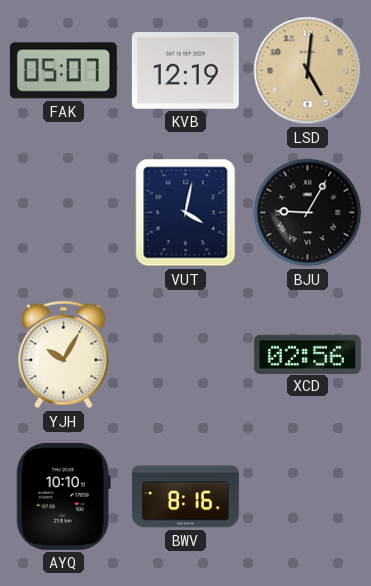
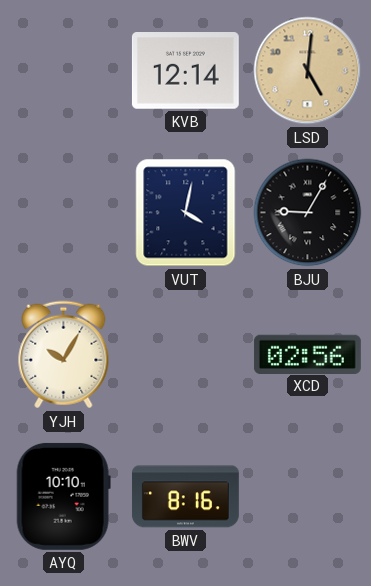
FAK: 05:07 -> none (63, 71)
KVB: 12:19 -> 12:14 (185, 71)
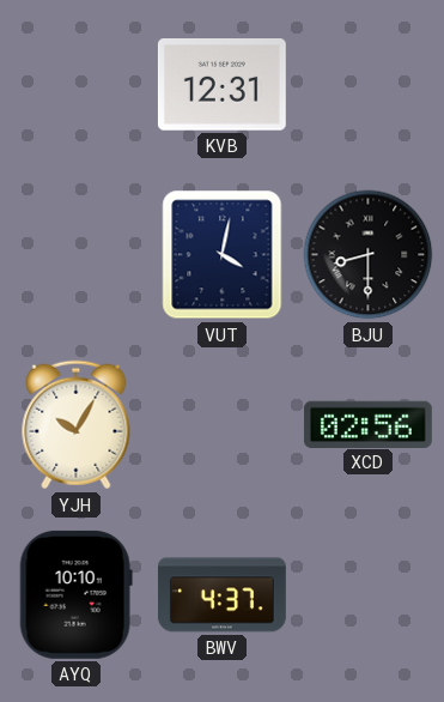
KVB: 12:14 -> 12:31 (221, 85)
LSD: 5:01 -> none (308, 71)
BJU: 9:05 -> 8:30 (369, 255)
BWV: 8:16 -> 4:37 (221, 595)
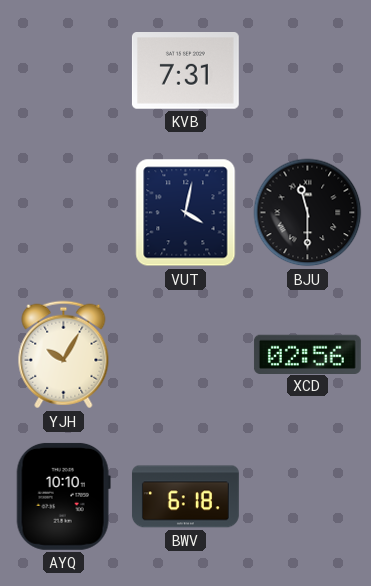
KVB: 12:31 -> 7:31 (185, 71)
BJU: 8:30 -> 11:30 (308, 213)
BWV: 4:37 -> 6:18 (185, 497)
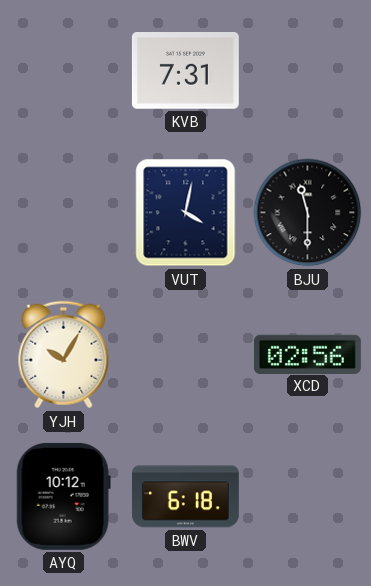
AYQ: 10:10 -> 10:12 (63, 496)
